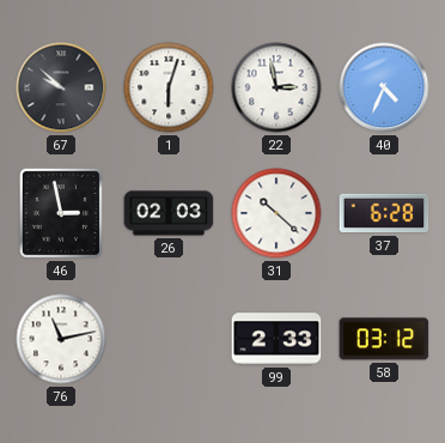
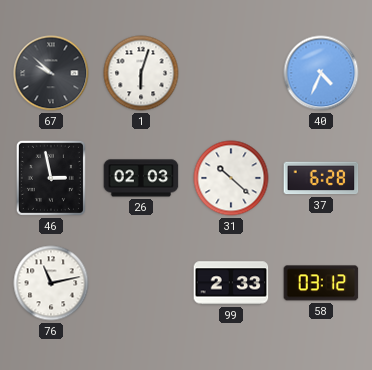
22: 2:58 -> none (276, 87)
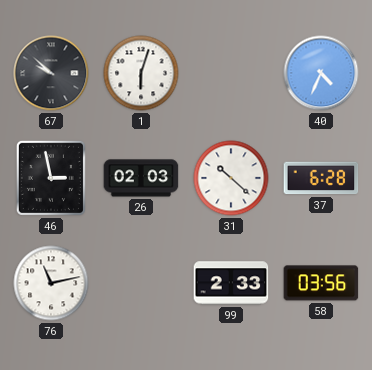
58: 03:12 -> 03:56 (321, 283)
